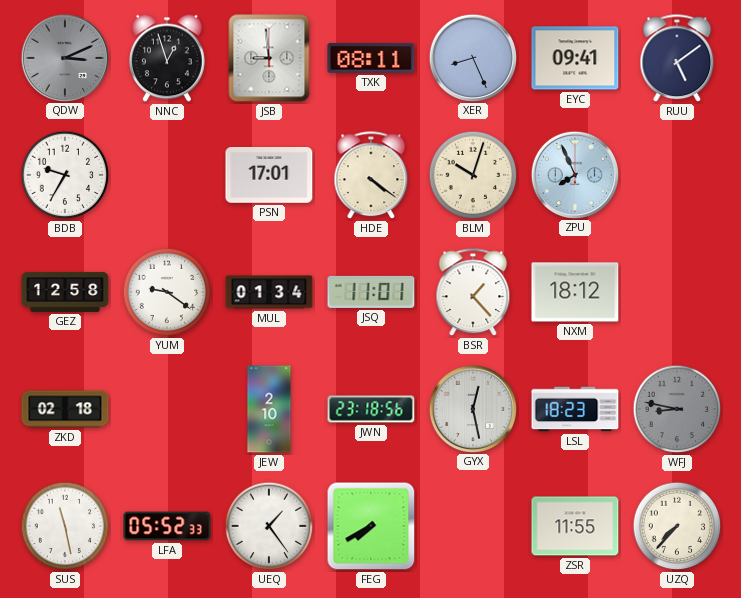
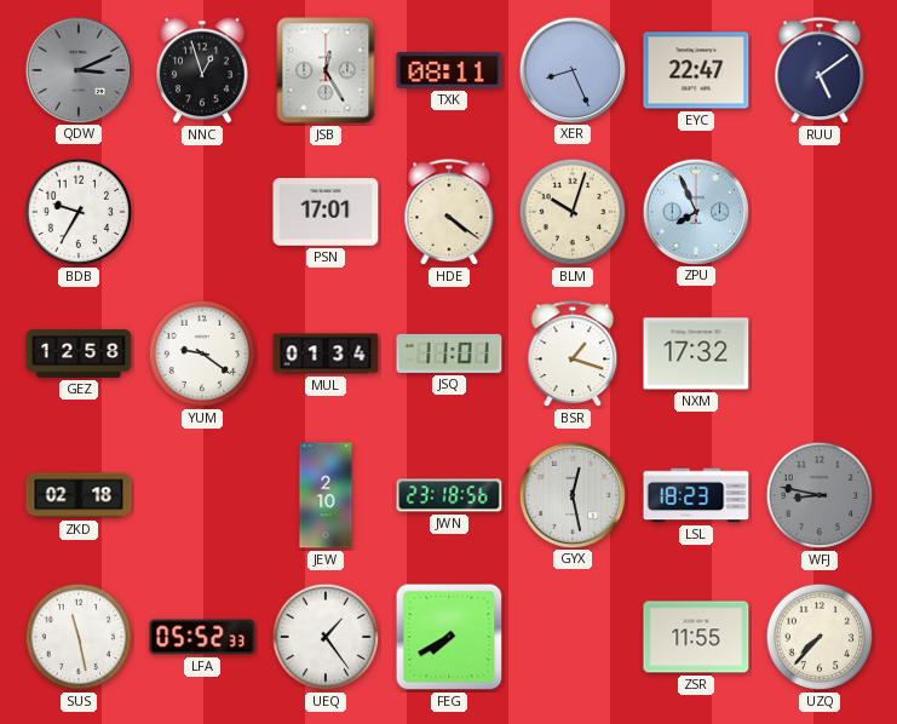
JSB: 8:59 -> 12:25 (326, 70)
EYC: 09:41 -> 22:47 (696, 70)
BSR: 1:23 -> 1:18 (573, 355)
NXM: 18:12 -> 17:32 (696, 354)
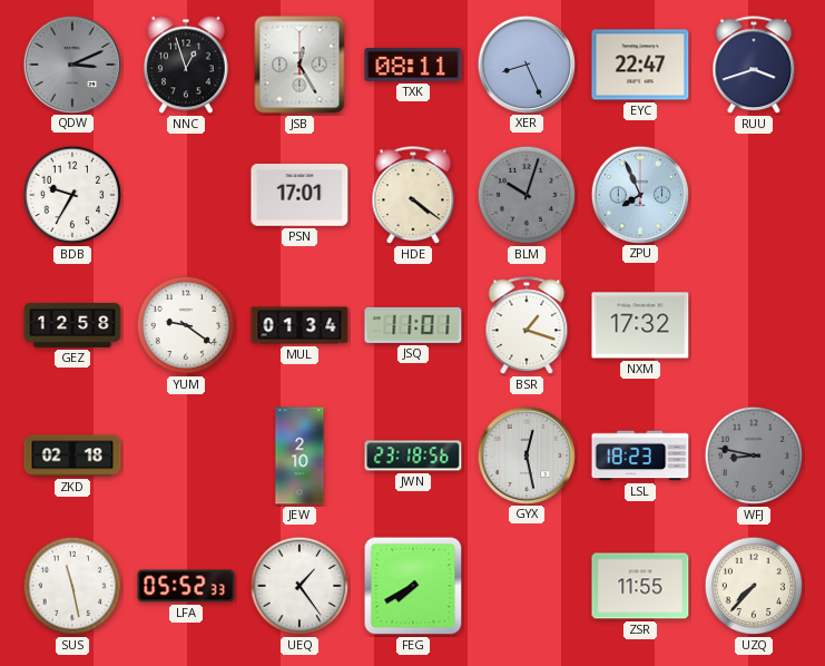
RUU: 5:09 -> 3:42 (754, 66)
BLM dial: cream -> grey (527, 195)
